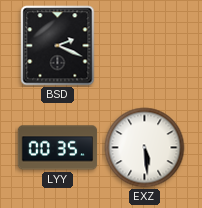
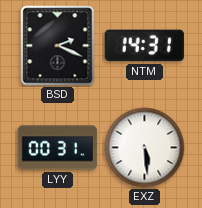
NTM: none -> 14:31 (144, 46)
LYY: 00:35 -> 00:31 (58, 148)
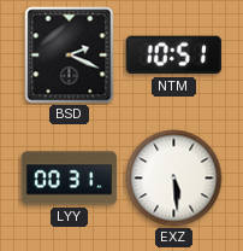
NTM: 14:31 -> 10:51 (173, 56)
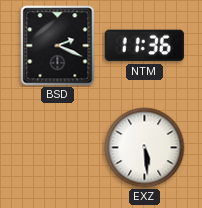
NTM: 10:51 -> 11:36 (144, 46)
LYY: 00:31 -> none (70, 179)
